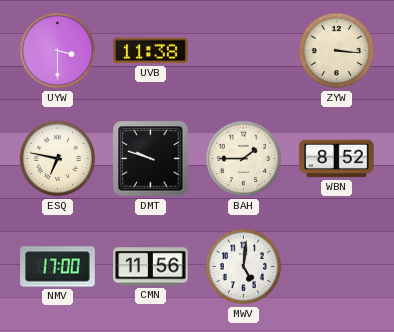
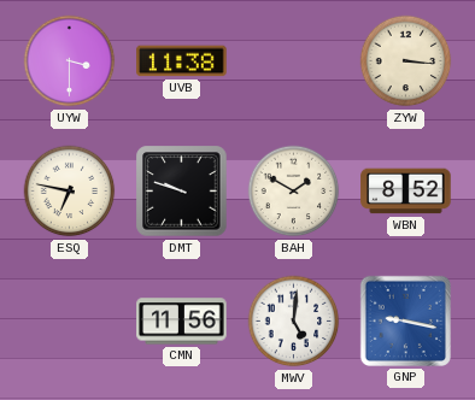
BAH: 1:45 -> 1:50 (294, 192)
NMV: 17:00 -> none (58, 267)
GNP: none -> 9:17 (405, 320)
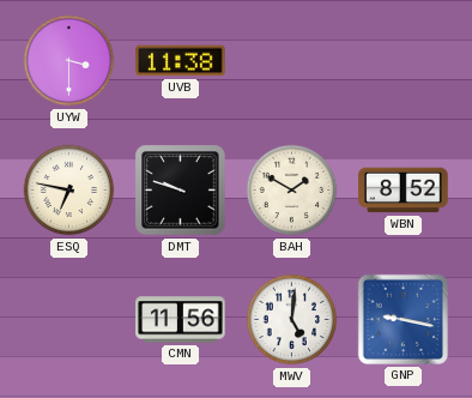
ZYW: 3:16 -> none (406, 61)
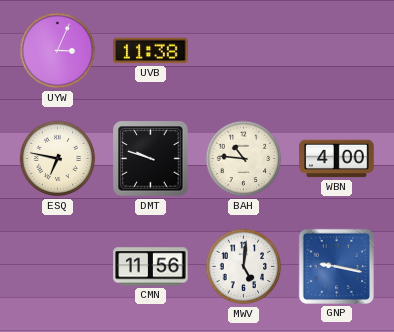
UYW: 3:30 -> 3:04 (58, 51)
BAH: 1:50 -> 10:46 (244, 159)
WBN: 8:52 -> 4:00 (337, 159)
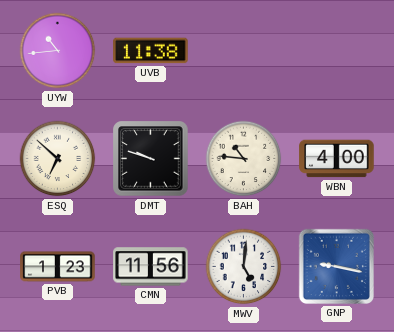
UYW: 3:04 -> 10:44 (58, 51)
ESQ: 6:47 -> 6:52 (58, 159)
PVB: none -> 1:23 (58, 267)
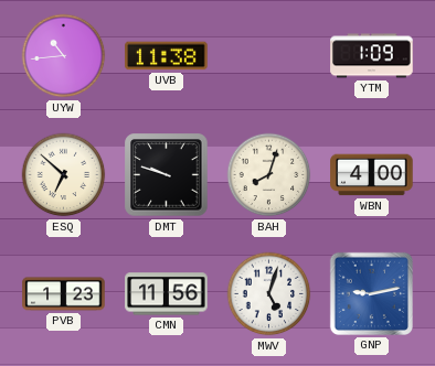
YTM: none -> 1:09 (372, 56)
BAH: 10:46 -> 8:03 (269, 175)
MWV: 5:01 -> 5:03 (269, 294)
GNP: 9:17 -> 9:13 (371, 293)
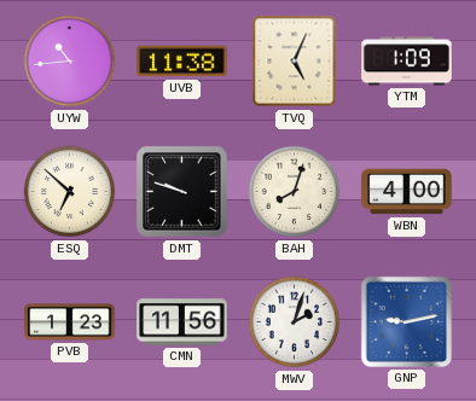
TVQ: none -> 5:04 (295, 62)
MWV: 5:03 -> 2:03 (295, 322)
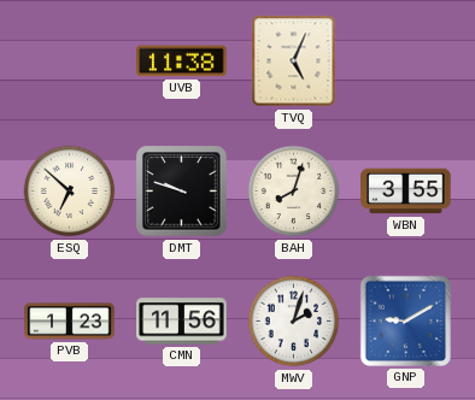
UYW: 10:44 -> none (70, 62)
YTM: 1:09 -> none (407, 62)
WBN: 4:00 -> 3:55 (406, 192)
GNP: 9:13 -> 9:10 (405, 320)
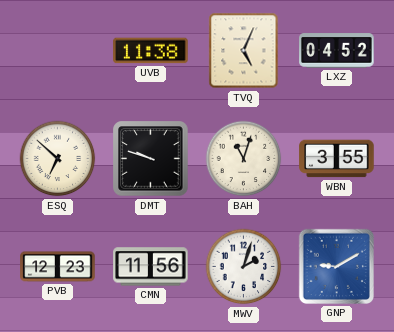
LXZ: none -> 04:52 (337, 51)
BAH: 8:03 -> 11:03 (244, 159)
PVB: 1:23 -> 12:23 (58, 267)
